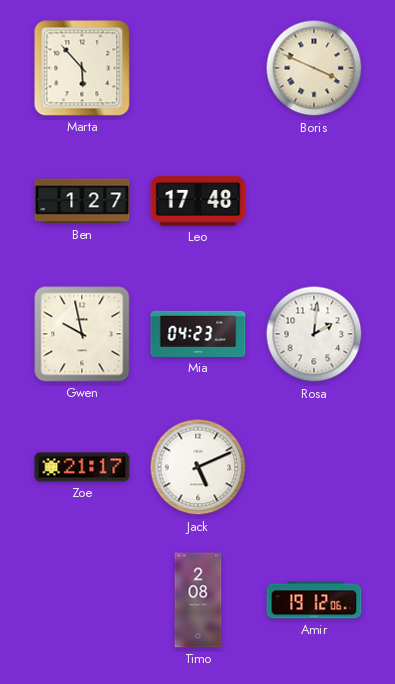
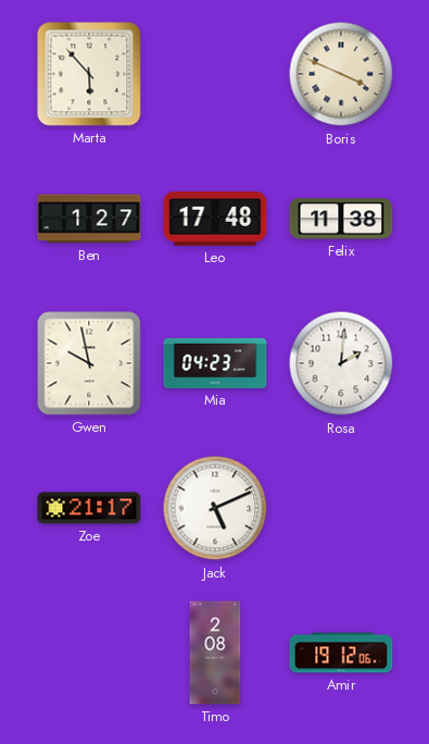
Felix: none -> 11:38 (341, 219)
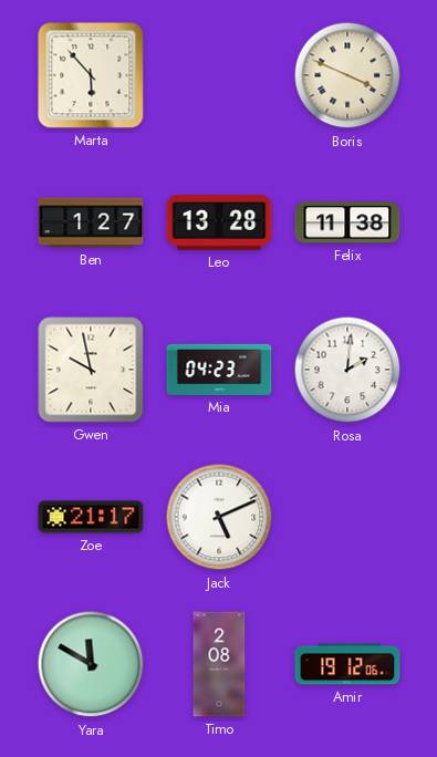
Leo: 17:48 -> 13:28 (219, 222)
Yara: none -> 11:50 (91, 664)
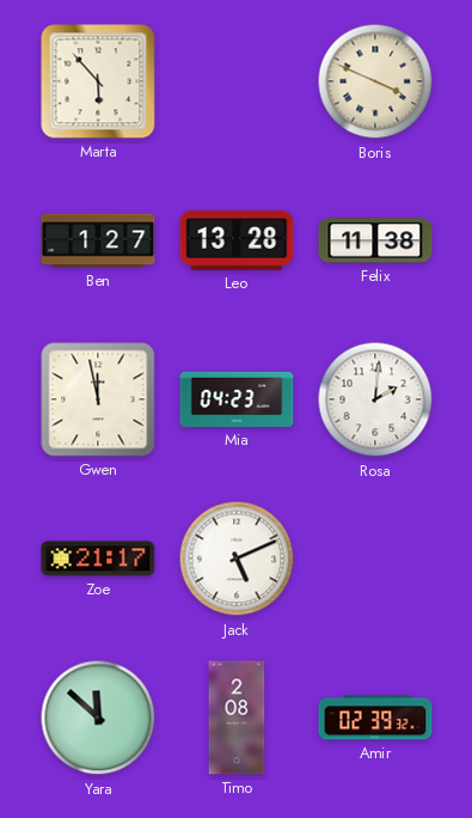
Gwen: 9:58 -> 11:58 (98, 399)
Yara: 11:50 -> 11:52 (98, 718)
Amir: 19:12 -> 02:39 (375, 718)
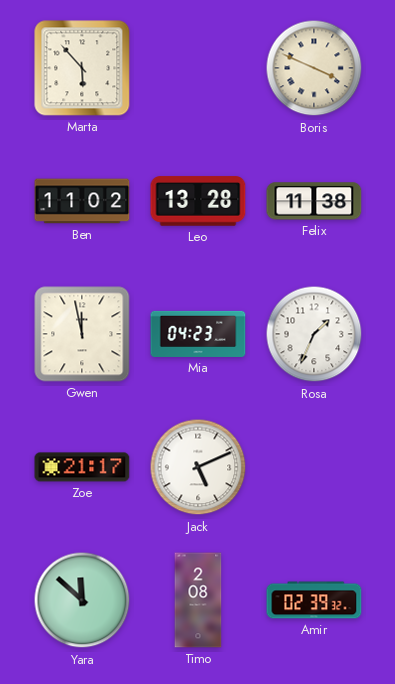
Ben: 1:27 -> 11:02 (82, 201)
Rosa: 2:01 -> 1:34 (314, 334)
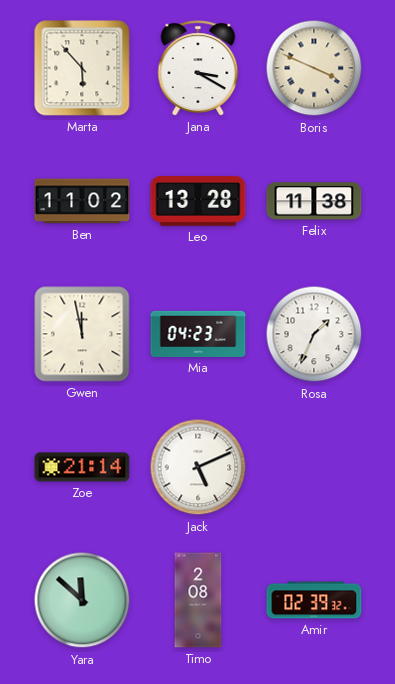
Jana: none -> 3:20 (198, 68)
Zoe: 21:17 -> 21:14 (82, 467)
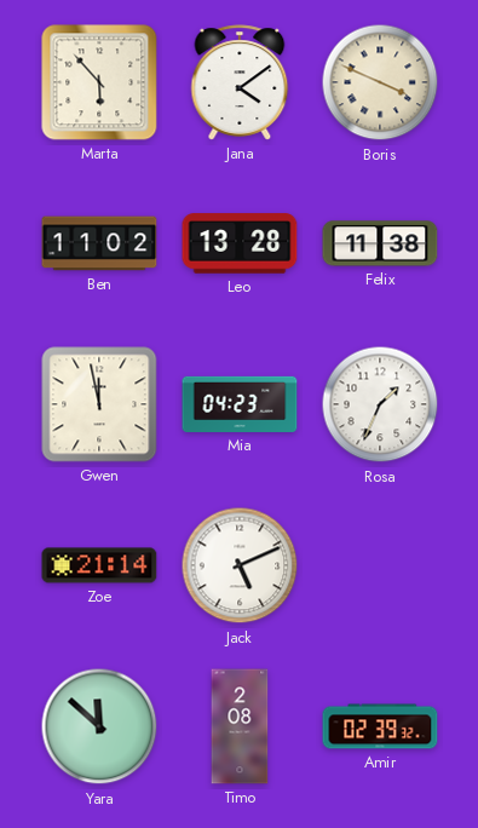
Jana: 3:20 -> 4:09 (240, 82)
